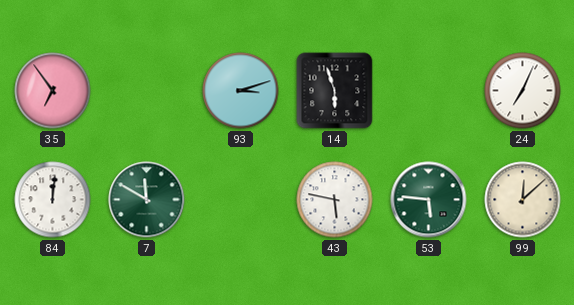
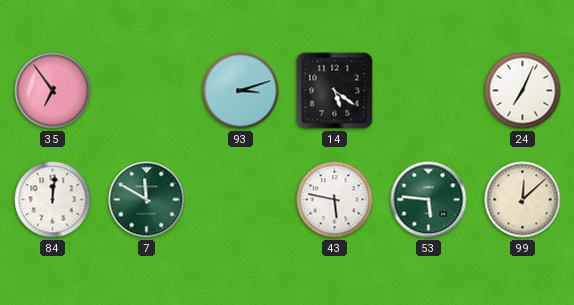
14: 5:57 -> 5:21 (335, 91)
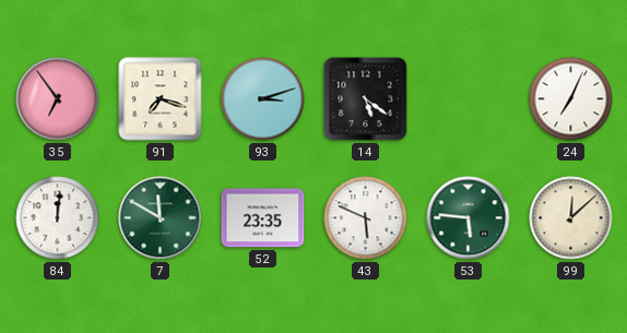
91: none -> 7:18 (161, 99)
52: none -> 23:35 (263, 218)
43: 5:47 -> 5:49 (366, 218)
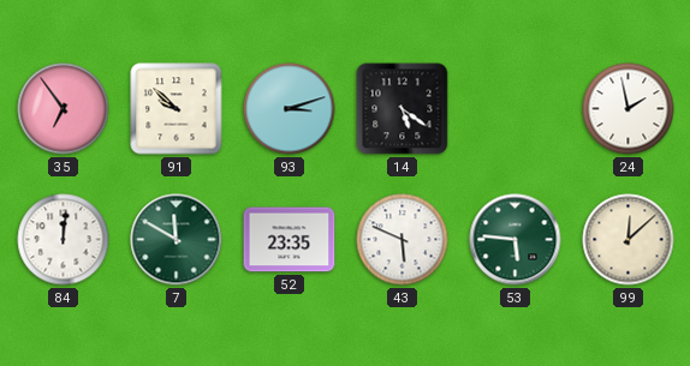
91: 7:18 -> 9:52 (177, 109)
24: 7:04 -> 1:58 (629, 109)
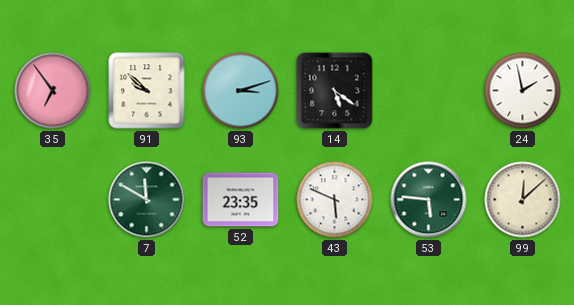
84: 12:01 -> none (64, 240)
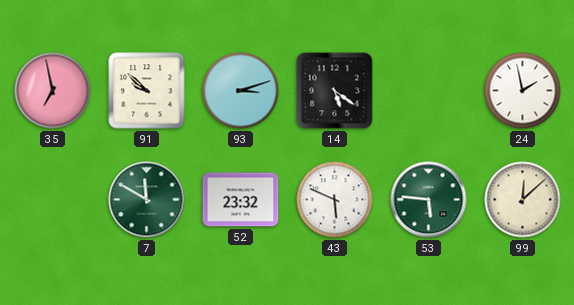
35: 6:54 -> 6:58 (53, 91)
52: 23:35 -> 23:32 (241, 200)
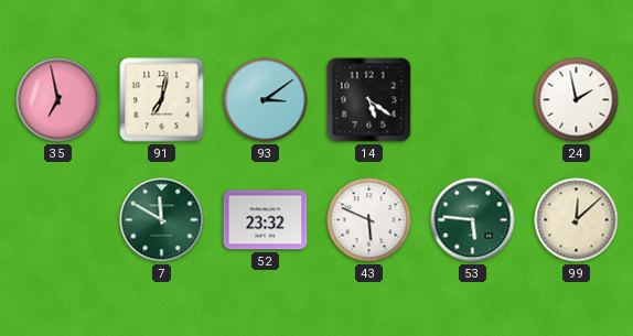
91: 9:52 -> 7:02 (162, 100)
93: 3:12 -> 3:09 (266, 100)
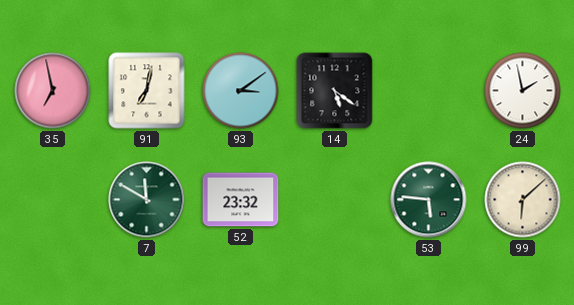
43: 5:49 -> none (369, 220)
99: 12:08 -> 6:08 (523, 200)
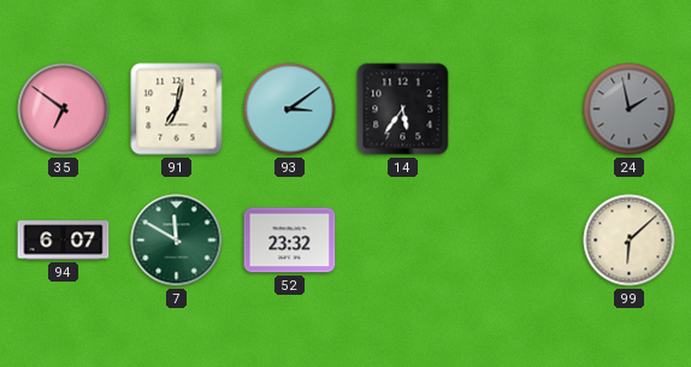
35: 6:58 -> 6:51 (64, 109)
14: 5:21 -> 5:36 (403, 109)
24 dial: white -> grey (630, 109)
94: none -> 6:07 (64, 241)
53: 5:46 -> none (429, 200)
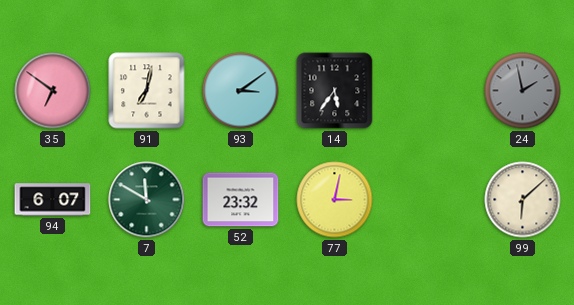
77: none -> 3:02 (335, 200)
